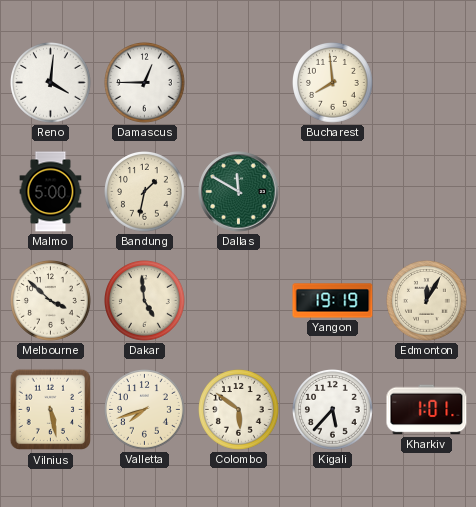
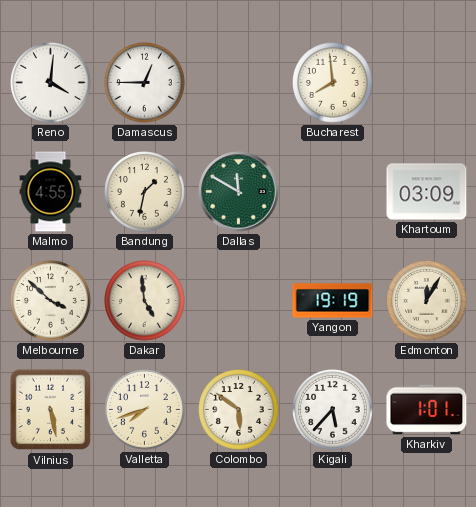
Malmo: 5:00 -> 4:55 (51, 192)
Khartoum: none -> 03:09 (427, 192)
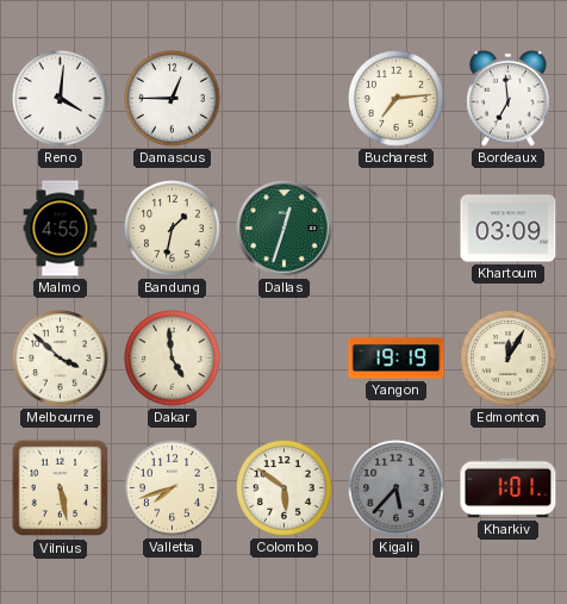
Bucharest: 7:59 -> 7:14 (397, 99)
Bordeaux: none -> 6:59 (509, 98)
Dallas: 11:50 -> 12:33 (285, 229)
Kigali dial: white -> grey (397, 488)
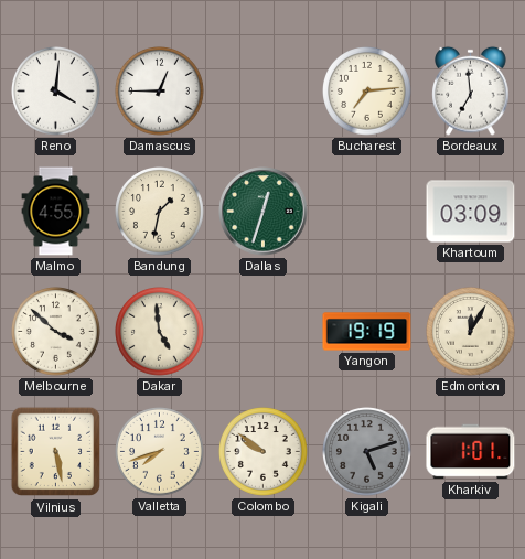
Colombo: 5:51 -> 9:51 (264, 452)
Kigali: 5:37 -> 5:12 (367, 452)
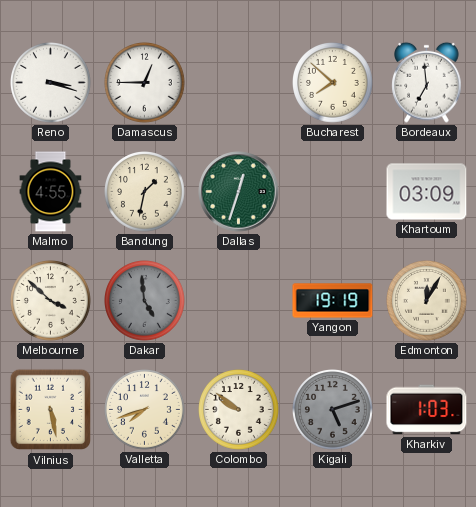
Reno: 4:01 -> 3:18 (51, 83)
Bucharest: 7:14 -> 7:52 (333, 83)
Dakar dial: cream -> grey (145, 301)
Kharkiv: 1:01 -> 1:03 (427, 410)
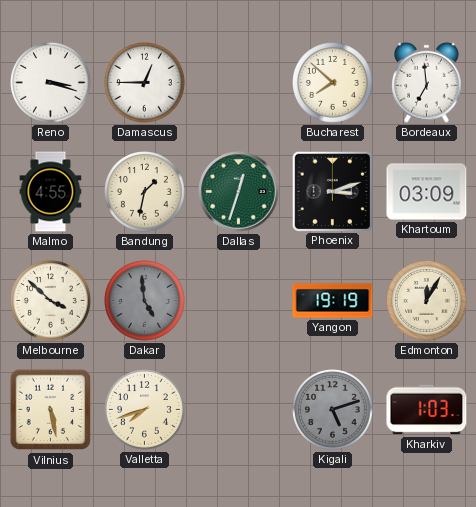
Phoenix: none -> 3:12 (332, 191)
Colombo: 9:51 -> none (239, 410)
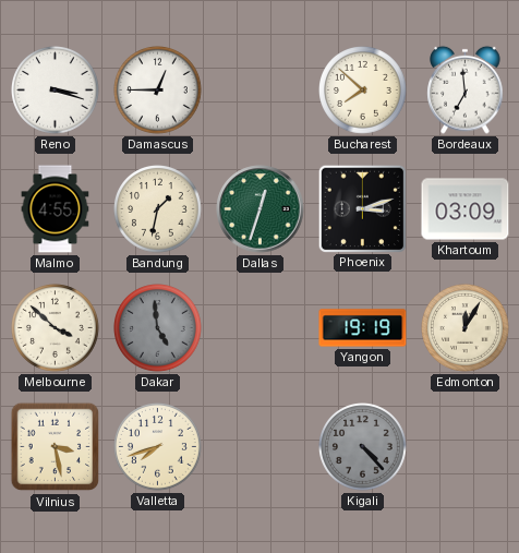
Vilnius: 5:28 -> 3:28 (56, 447)
Kigali: 5:12 -> 4:23 (363, 447)
Kharkiv: 1:03 -> none (427, 410)
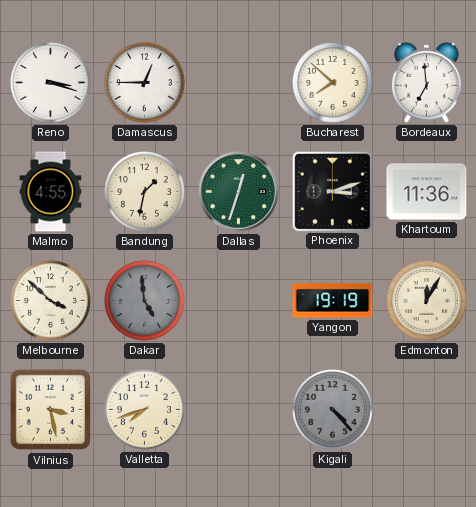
Khartoum: 03:09 -> 11:36 (427, 192)
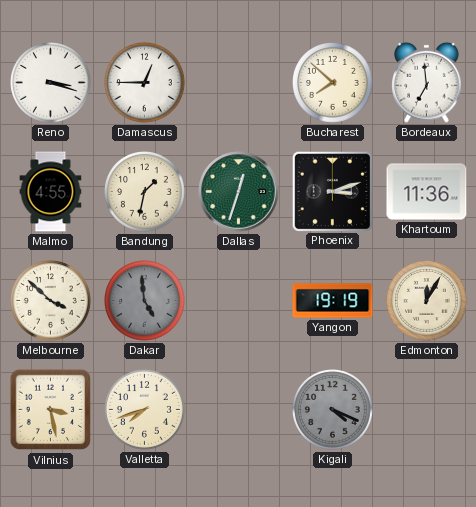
Kigali: 4:23 -> 4:19 (333, 410)
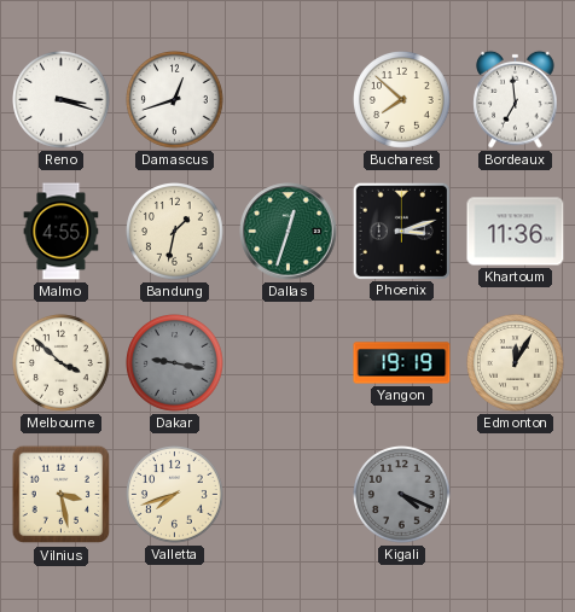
Damascus: 12:45 -> 12:42 (175, 100)
Dakar: 4:59 -> 9:17 (175, 363)
